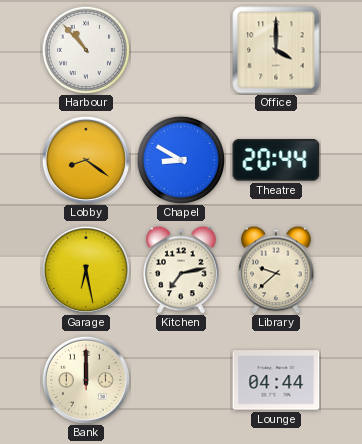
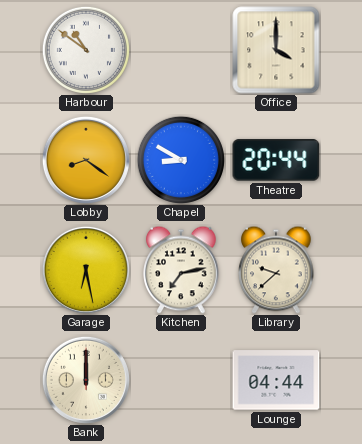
Harbour: 10:53 -> 10:51 (86, 50)
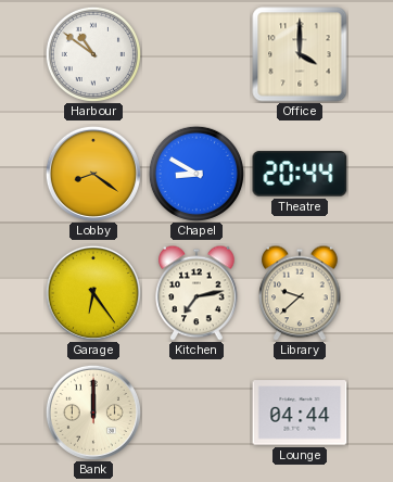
Garage: 6:28 -> 6:24 (93, 293)
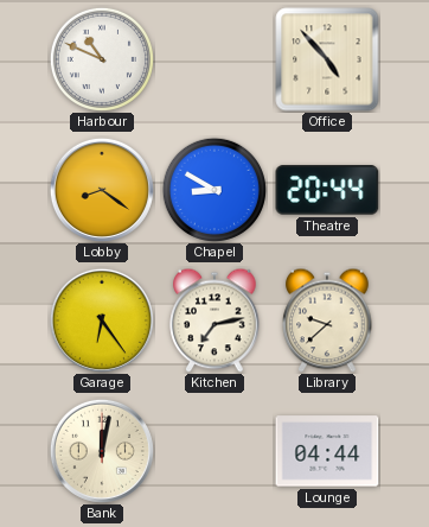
Harbour: 10:51 -> 10:49 (102, 59)
Office: 4:00 -> 4:53 (327, 59)
Bank: 12:00 -> 12:02 (102, 451)
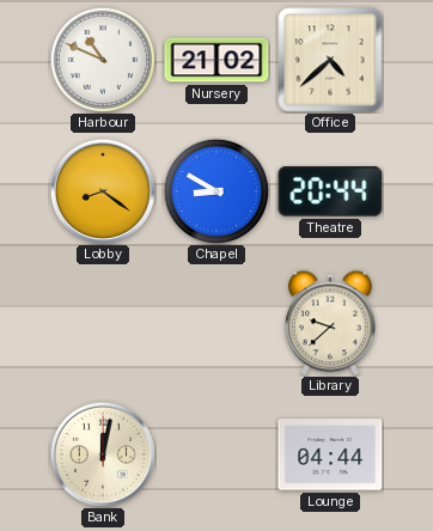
Nursery: none -> 21:02 (216, 60)
Office: 4:53 -> 4:38 (330, 60)
Garage: 6:24 -> none (102, 320)
Kitchen: 7:13 -> none (214, 320)
